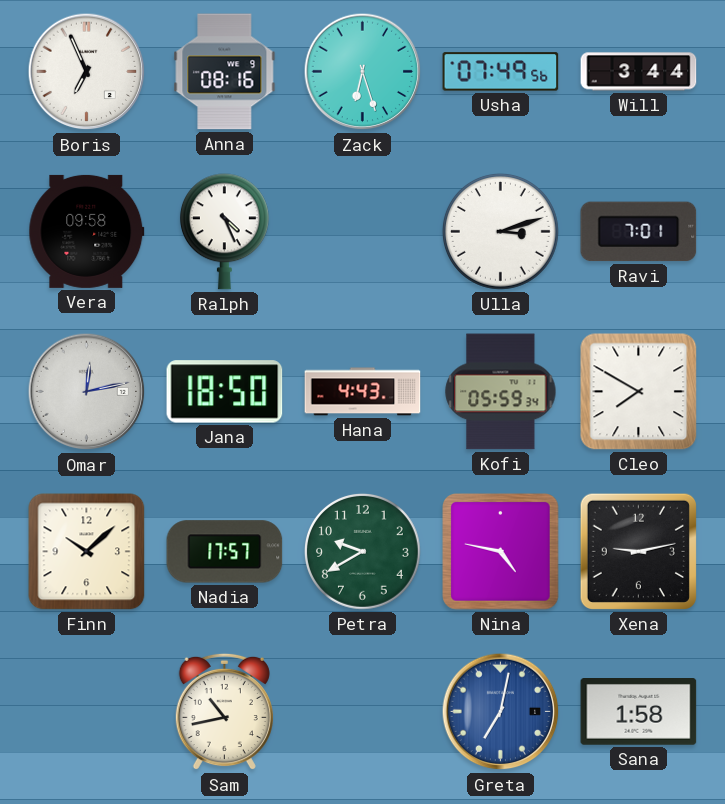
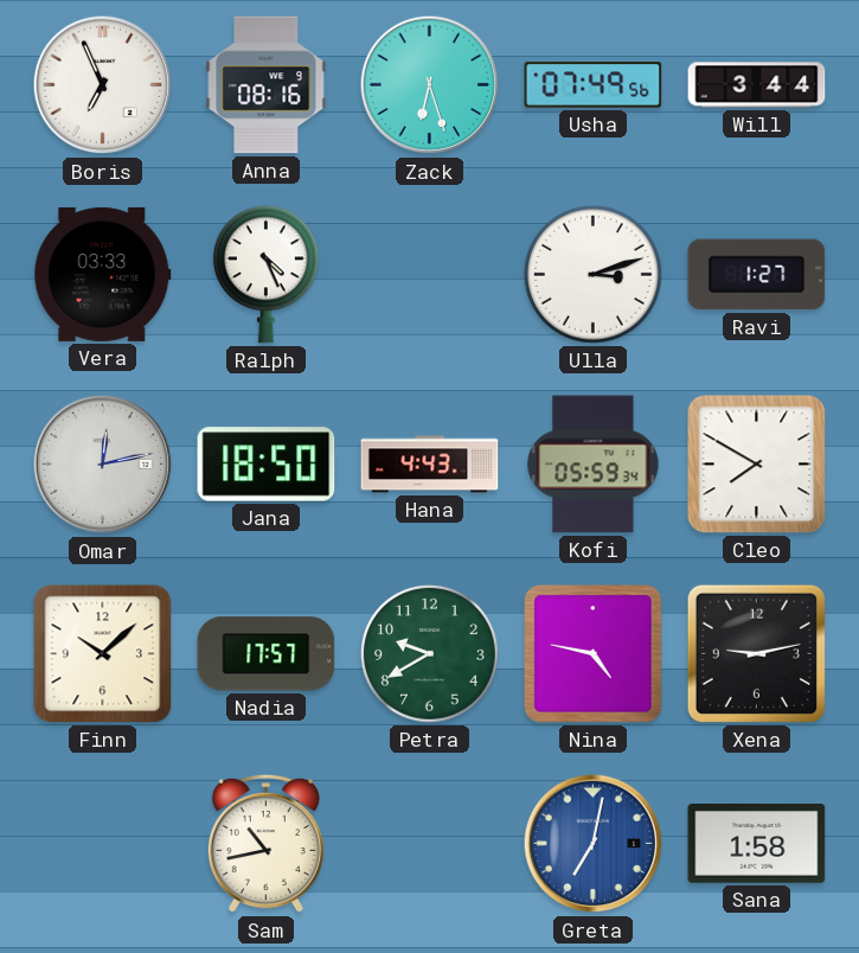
Vera: 09:58 -> 03:33 (103, 274)
Ravi: 7:01 -> 1:27 (757, 275)
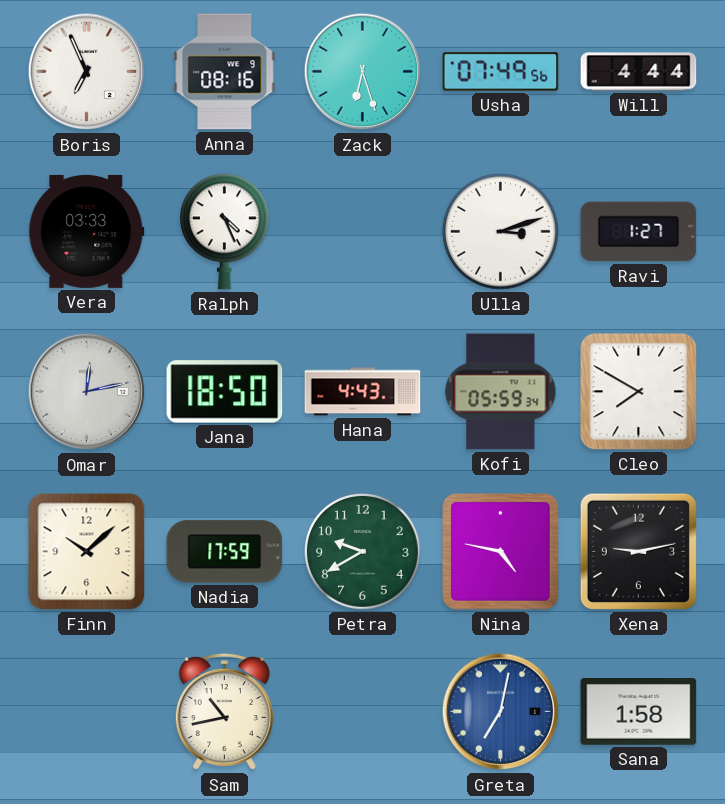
Will: 3:44 -> 4:44 (639, 72)
Nadia: 17:57 -> 17:59 (225, 552)
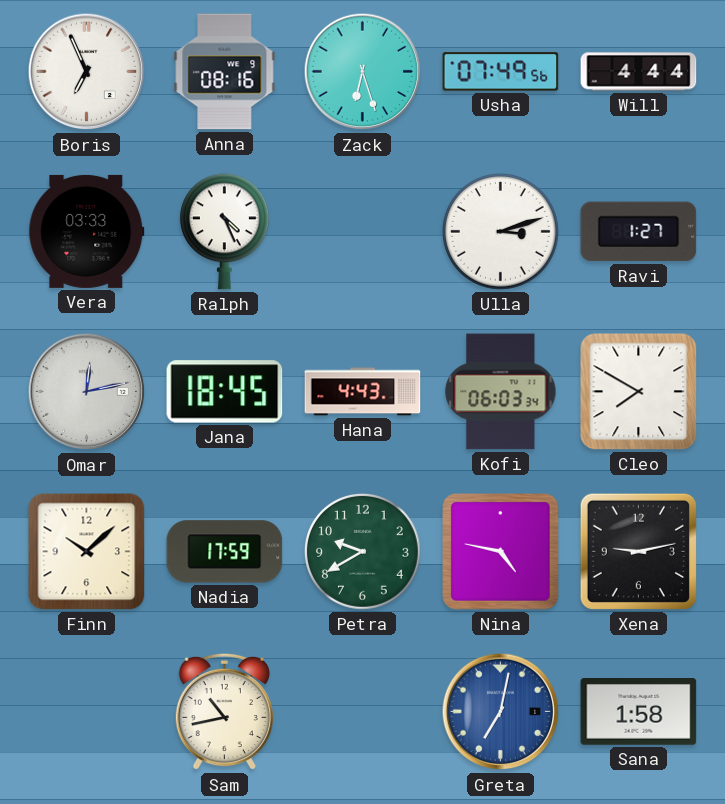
Jana: 18:50 -> 18:45 (225, 392)
Kofi: 05:59 -> 06:03 (501, 392)
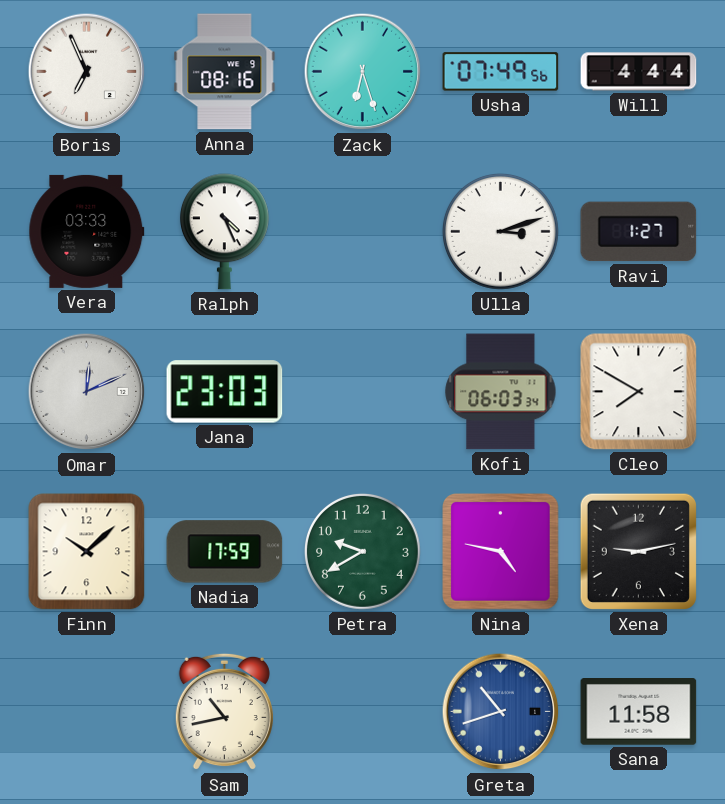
Omar: 12:13 -> 12:11 (87, 392)
Jana: 18:45 -> 23:03 (225, 392)
Hana: 4:43 -> none (363, 392)
Greta: 7:02 -> 10:42 (501, 712)
Sana: 1:58 -> 11:58 (639, 712)
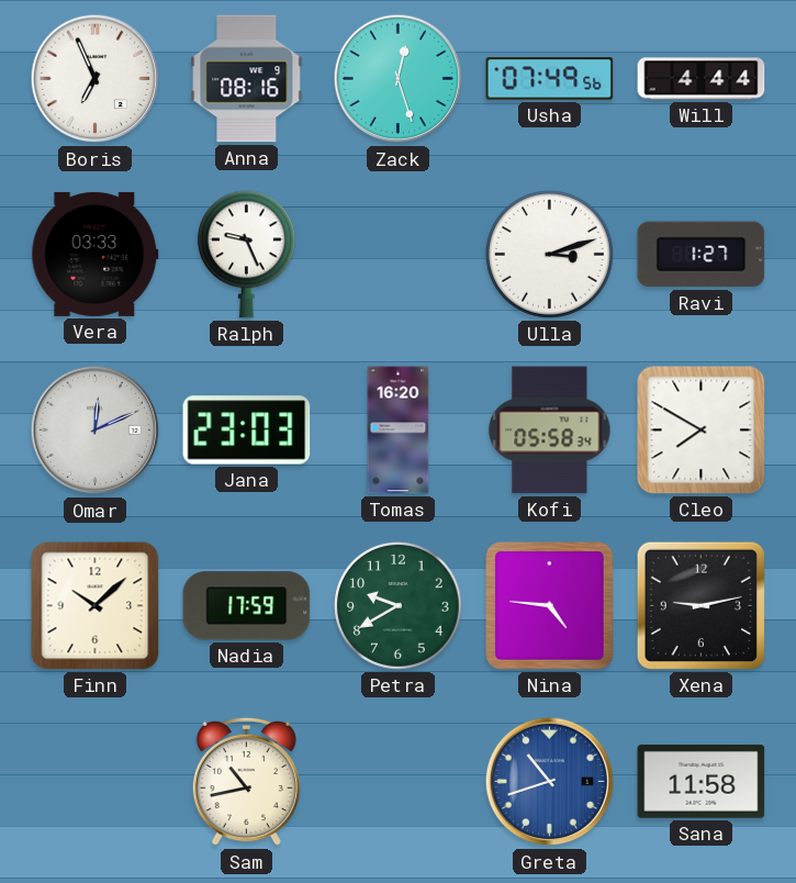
Zack: 6:27 -> 12:27 (399, 79)
Ralph: 4:26 -> 9:26 (246, 255)
Tomas: none -> 16:20 (399, 431)
Kofi: 06:03 -> 05:58 (550, 431)
Nina: 4:47 -> 4:46 (550, 606)
